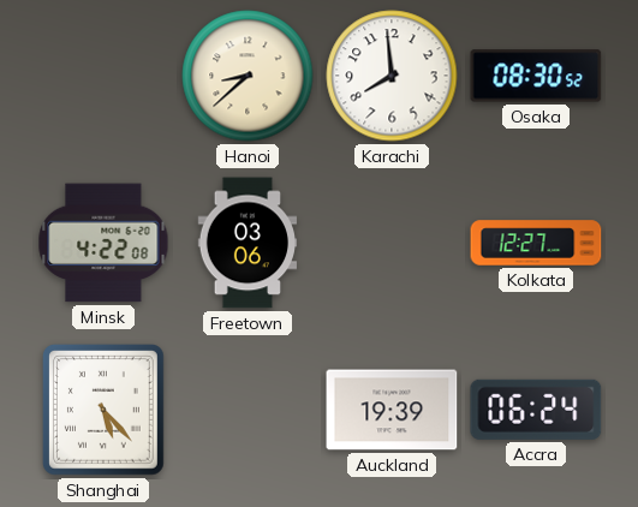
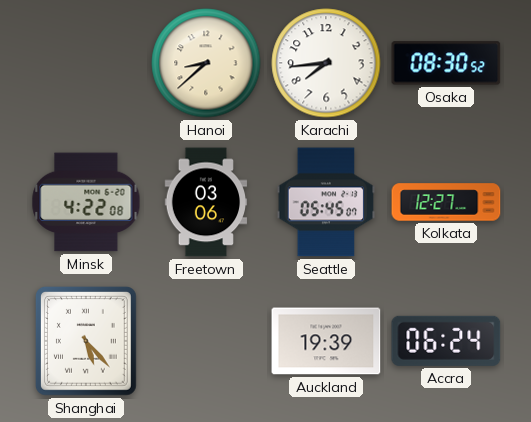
Karachi: 7:59 -> 7:44 (326, 63)
Seattle: none -> 05:45 (326, 202)
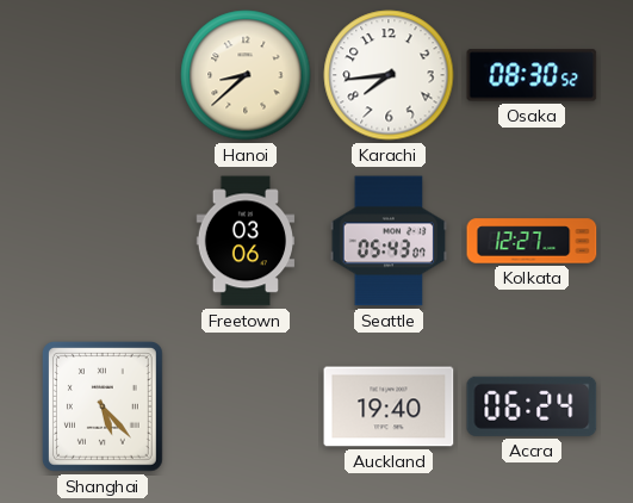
Minsk: 4:22 -> none (86, 202)
Seattle: 05:45 -> 05:43 (389, 241)
Auckland: 19:39 -> 19:40 (389, 406)
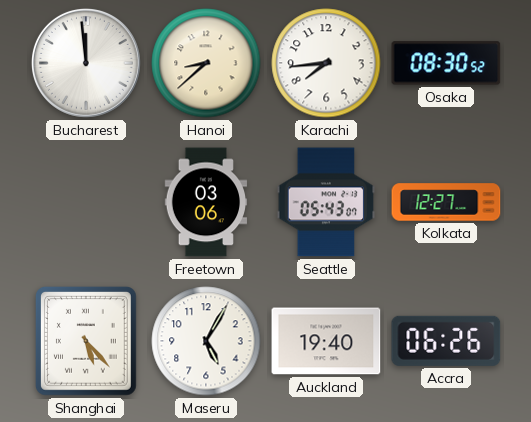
Bucharest: none -> 11:59 (86, 63)
Maseru: none -> 5:05 (206, 341)
Accra: 06:24 -> 06:26 (446, 341)
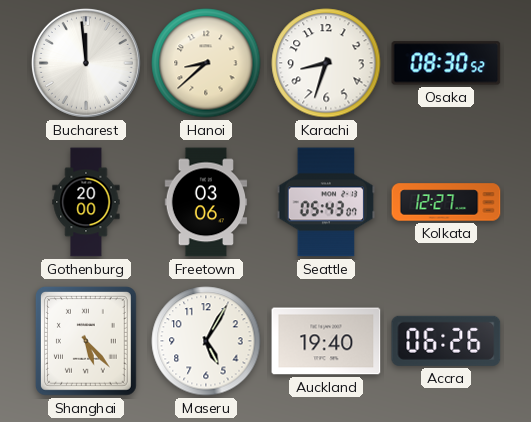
Karachi: 7:44 -> 8:33 (326, 63)
Gothenburg: none -> 20:00 (86, 202)
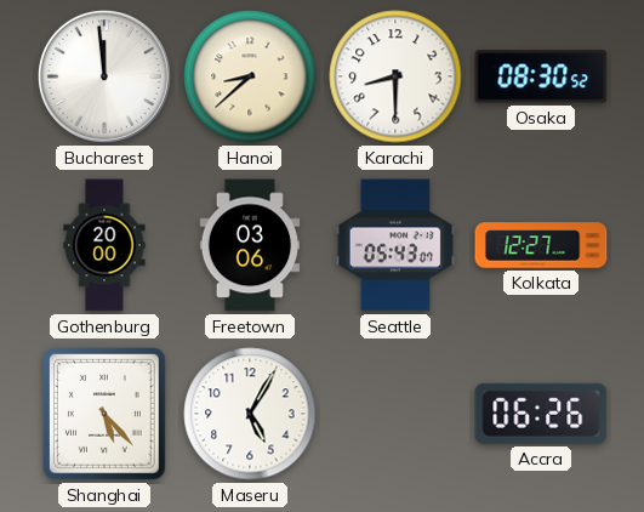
Karachi: 8:33 -> 8:30 (395, 76)
Auckland: 19:40 -> none (326, 341)
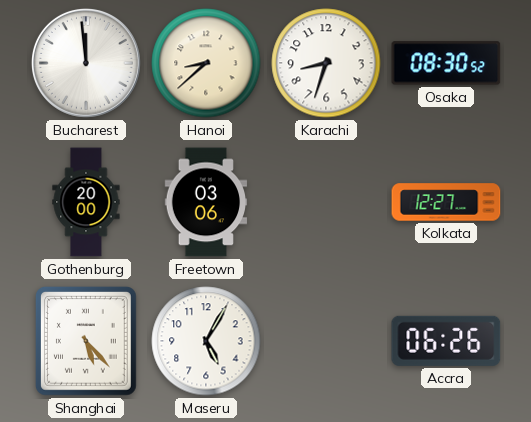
Karachi: 8:30 -> 8:33 (326, 63)
Seattle: 05:43 -> none (395, 245)
